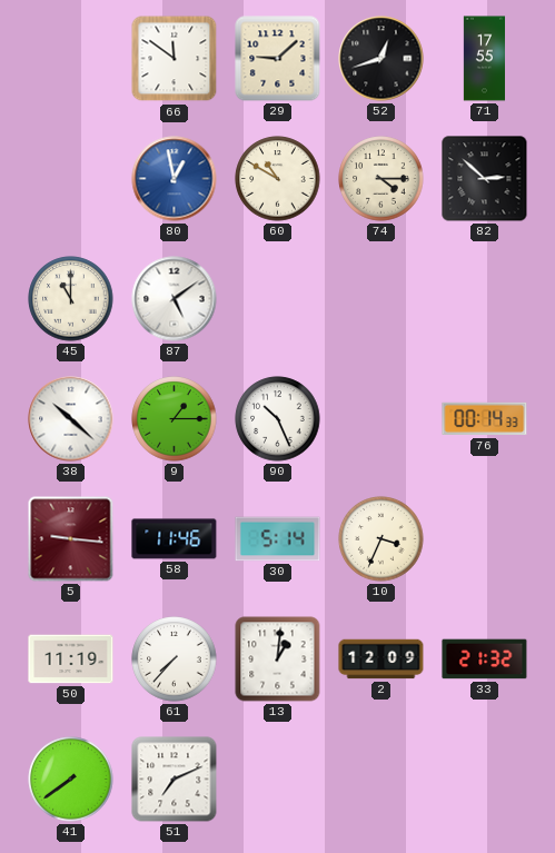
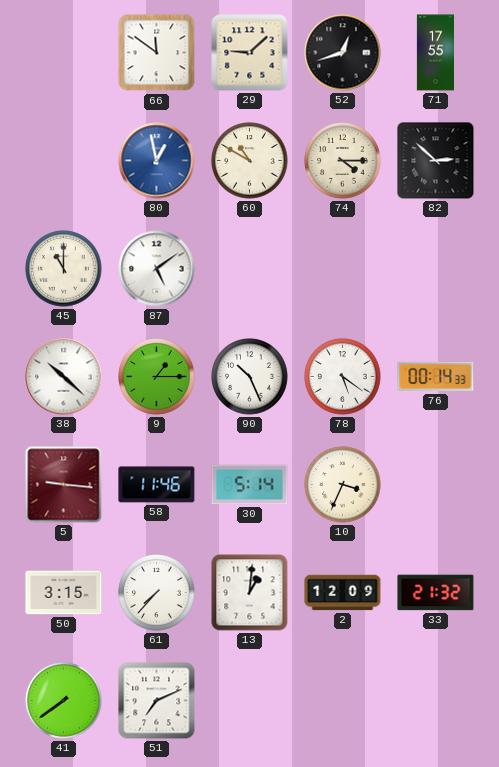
78: none -> 5:21 (343, 377)
50: 11:19 -> 3:15 (64, 593)
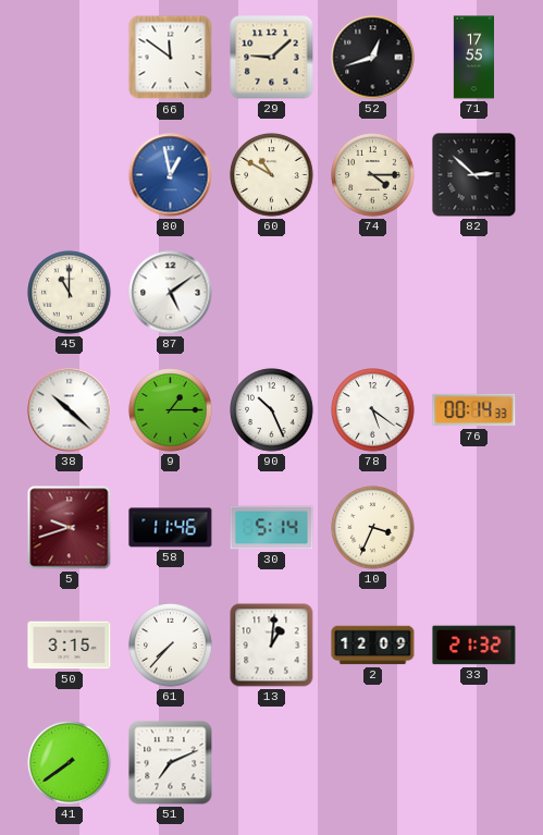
5: 9:16 -> 9:42 (70, 528)
